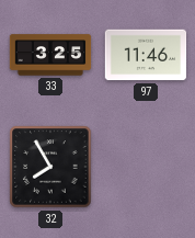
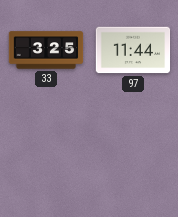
97: 11:46 -> 11:44 (133, 50)
32: 7:55 -> none (50, 167)
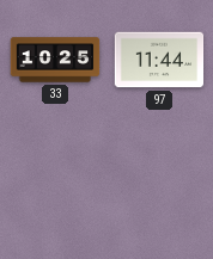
33: 3:25 -> 10:25 (55, 60)
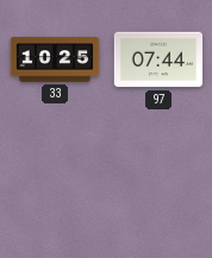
97: 11:44 -> 07:44 (158, 59)
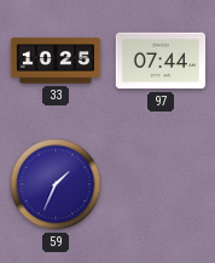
59: none -> 1:34 (56, 184)
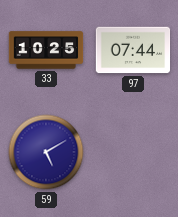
59: 1:34 -> 5:10 (46, 152)
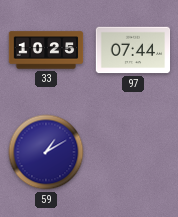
59: 5:10 -> 1:10 (46, 152)
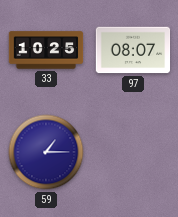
97: 07:44 -> 08:07 (133, 50)
59: 1:10 -> 1:15 (46, 152)
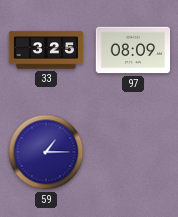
33: 10:25 -> 3:25 (46, 50)
97: 08:07 -> 08:09 (133, 50)
